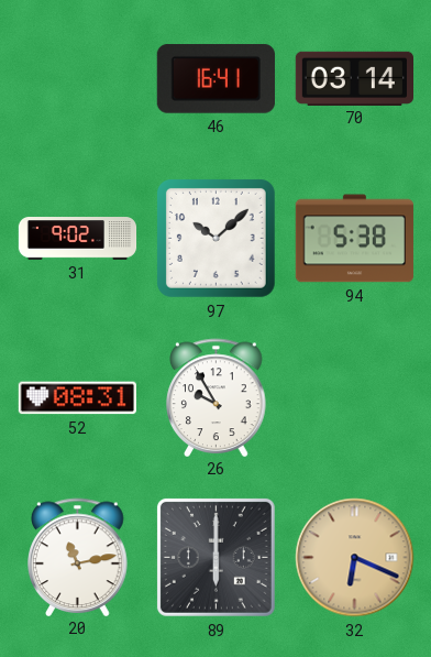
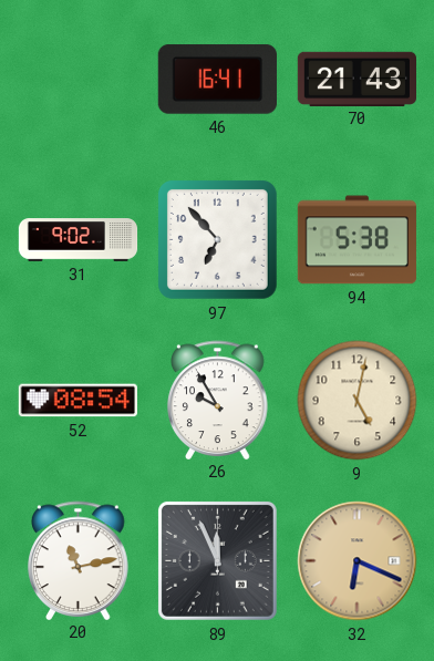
70: 03:14 -> 21:43 (356, 79)
97: 10:08 -> 6:53 (217, 239)
52: 08:31 -> 08:54 (77, 401)
9: none -> 5:02 (358, 401)
89: 6:00 -> 11:56 (217, 560)
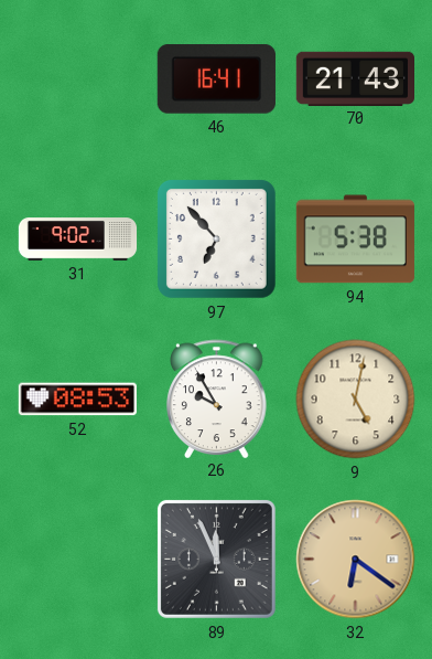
52: 08:54 -> 08:53 (77, 400)
20: 11:13 -> none (79, 560)
32: 6:19 -> 6:21 (356, 560)
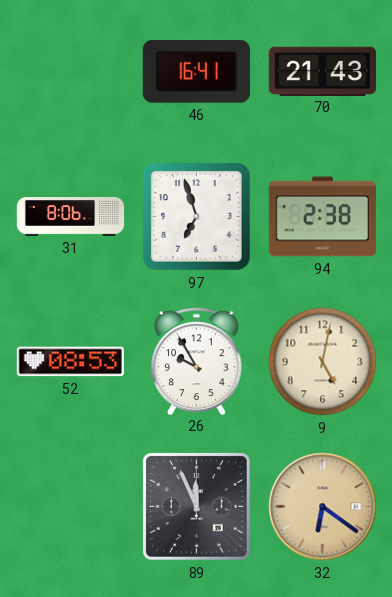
31: 9:02 -> 8:06 (71, 217)
97: 6:53 -> 6:57 (196, 216)
94: 5:38 -> 2:38 (322, 217)
